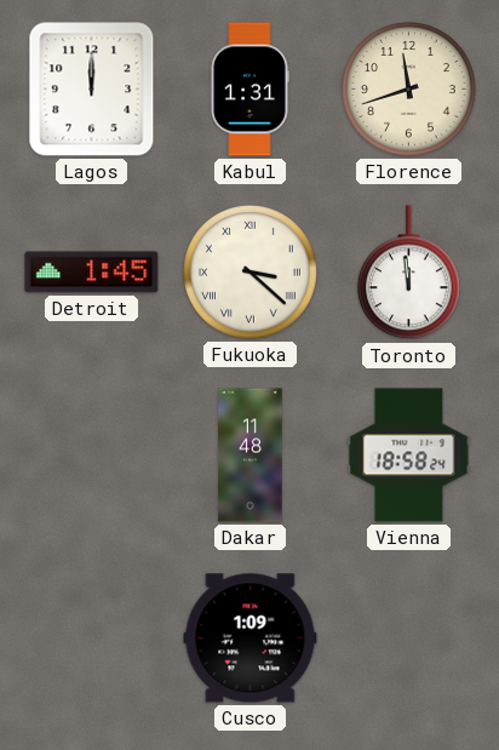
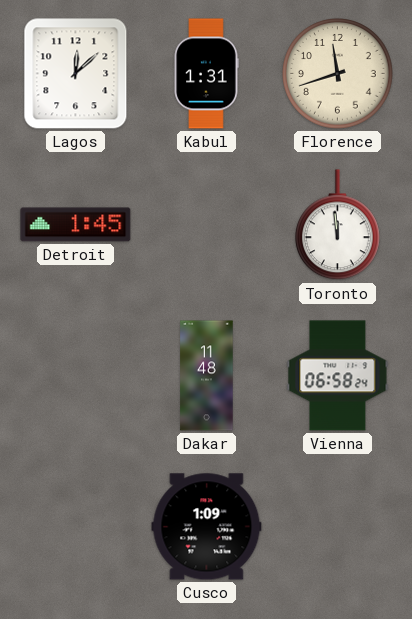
Lagos: 12:00 -> 12:08 (76, 74)
Fukuoka: 3:22 -> none (251, 273)
Vienna: 18:58 -> 06:58 (338, 376)
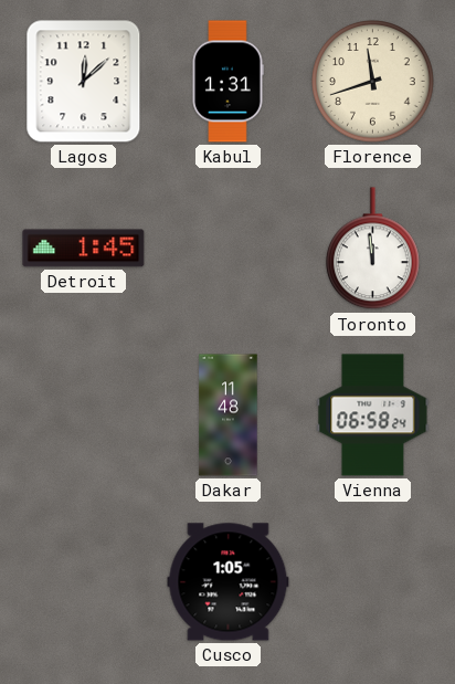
Cusco: 1:09 -> 1:05 (229, 582)
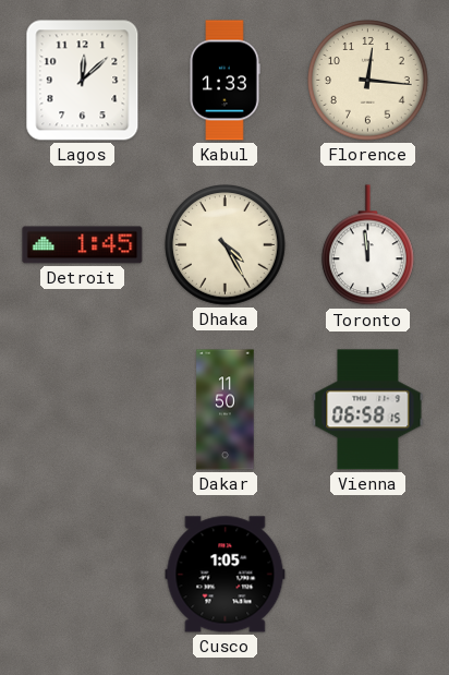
Kabul: 1:31 -> 1:33 (225, 81)
Florence: 11:42 -> 12:16 (368, 81)
Dhaka: none -> 4:25 (226, 245)
Dakar: 11:48 -> 11:50 (226, 410)
Vienna: 06:58:24 -> 06:58:15 (368, 410)
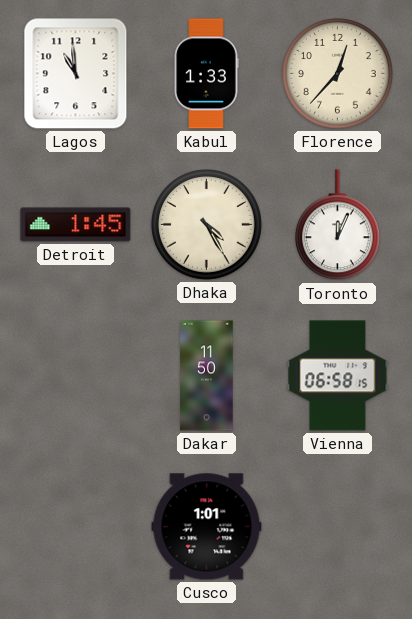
Lagos: 12:08 -> 10:59 (76, 74)
Florence: 12:16 -> 12:37 (338, 74)
Toronto: 11:59 -> 12:04 (337, 225)
Cusco: 1:05 -> 1:01 (207, 527)
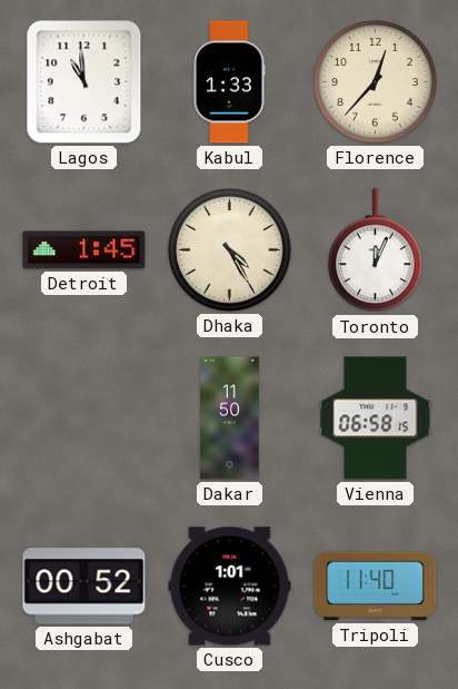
Ashgabat: none -> 00:52 (84, 587)
Tripoli: none -> 11:40 (376, 587)
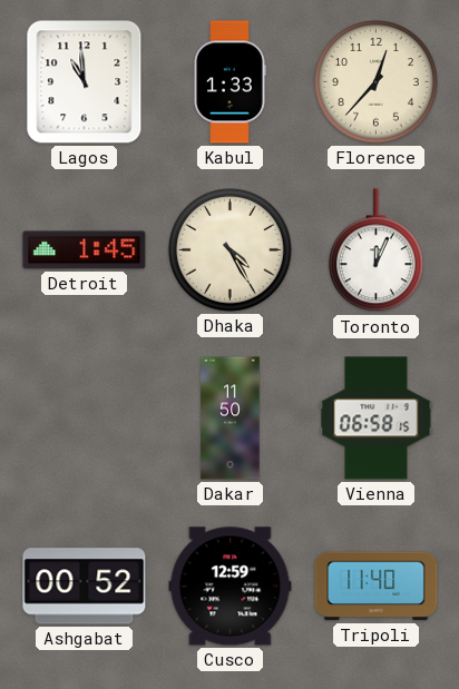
Cusco: 1:01 -> 12:59 (231, 587)
